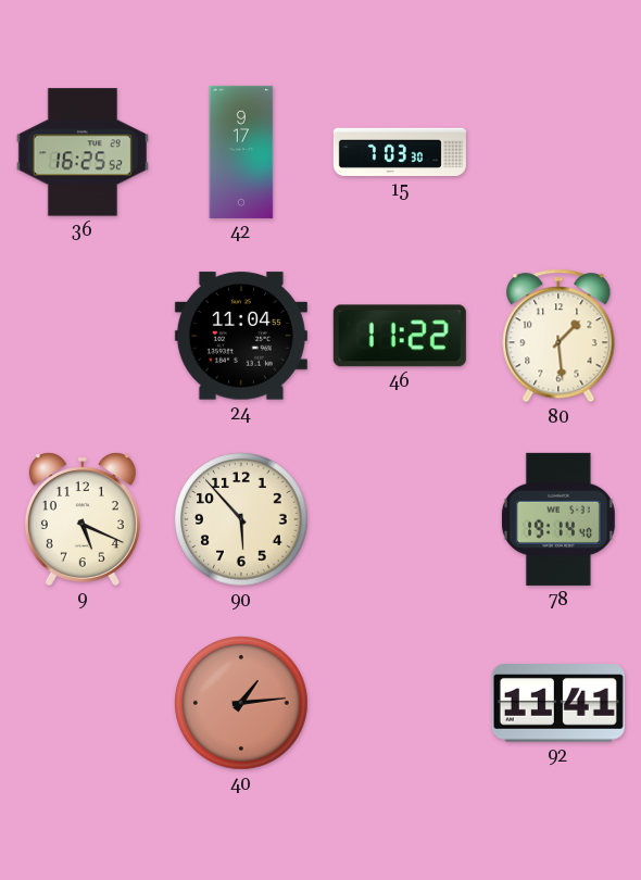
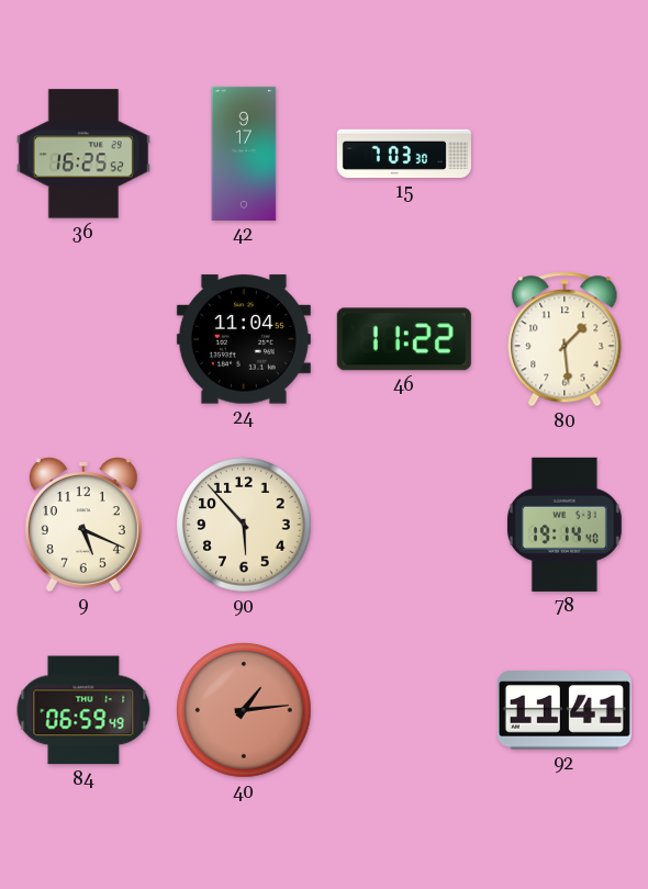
84: none -> 06:59 (83, 710)
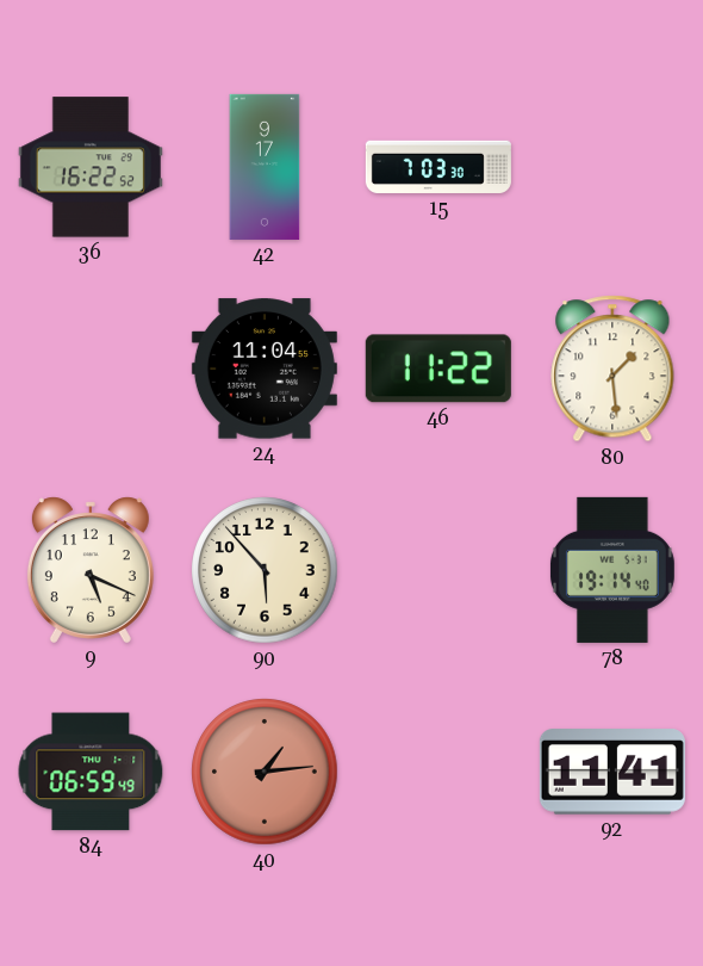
36: 16:25 -> 16:22 (91, 167)
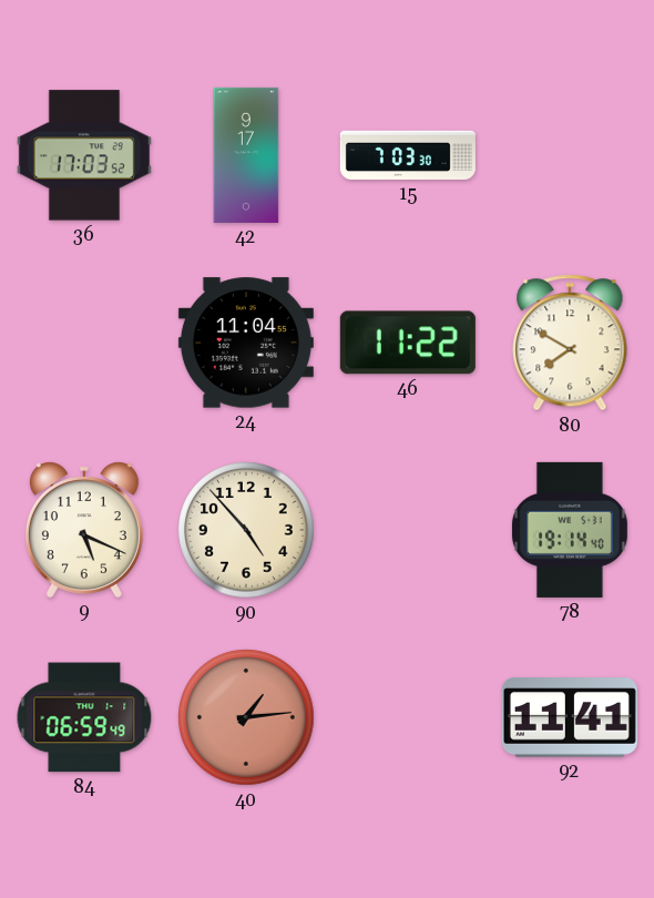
36: 16:22 -> 17:03 (84, 155)
80: 1:29 -> 7:50 (570, 343)
90: 5:53 -> 4:53 (246, 530)
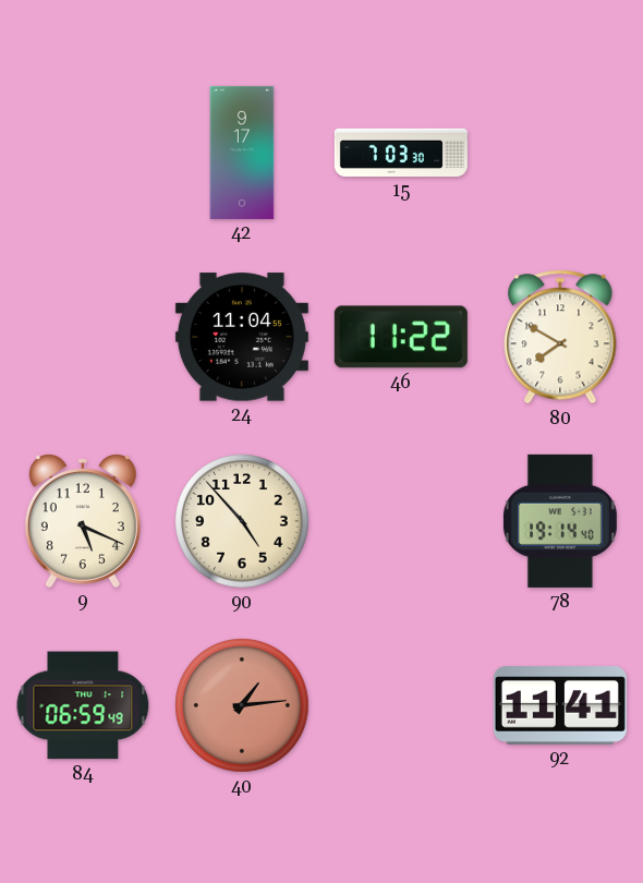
36: 17:03 -> none (84, 155)
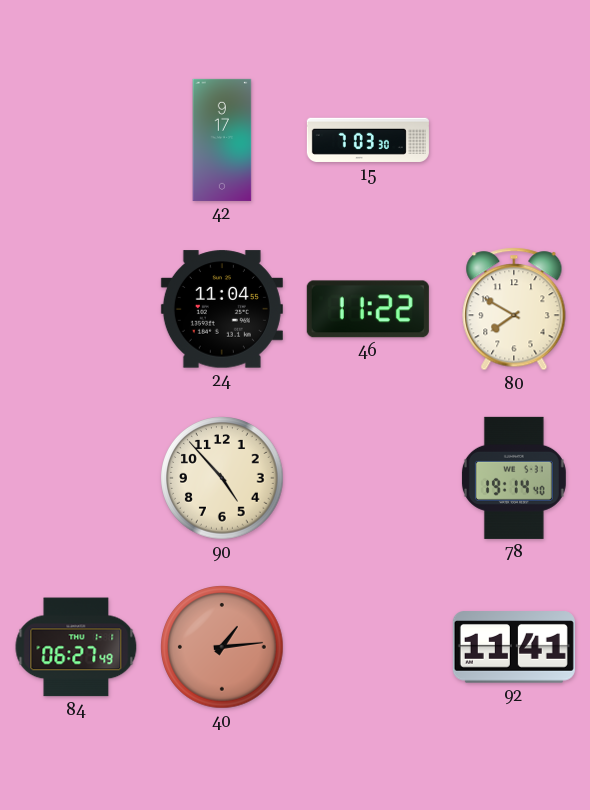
9: 5:19 -> none (83, 521)
84: 06:59 -> 06:27 (76, 647)
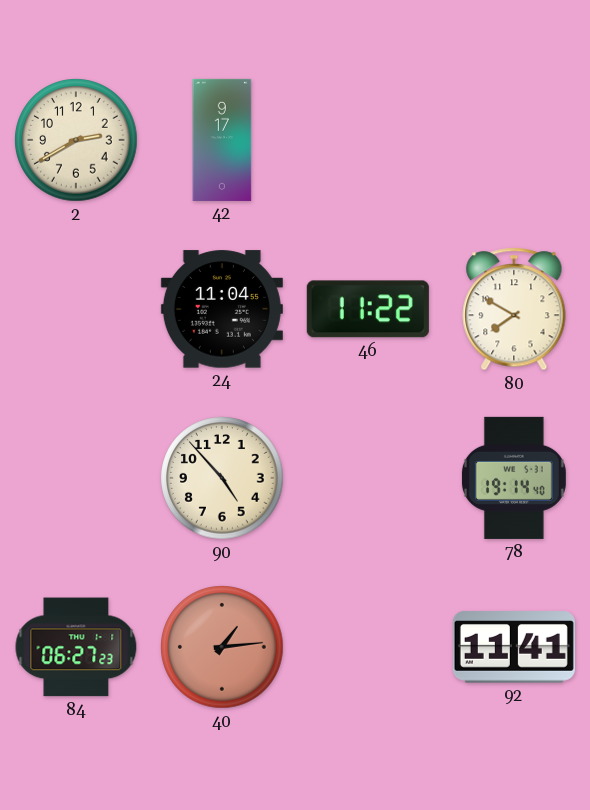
2: none -> 2:40 (76, 140)
15: 7:03 -> none (368, 140)
84: 06:27:49 -> 06:27:23 (76, 647)
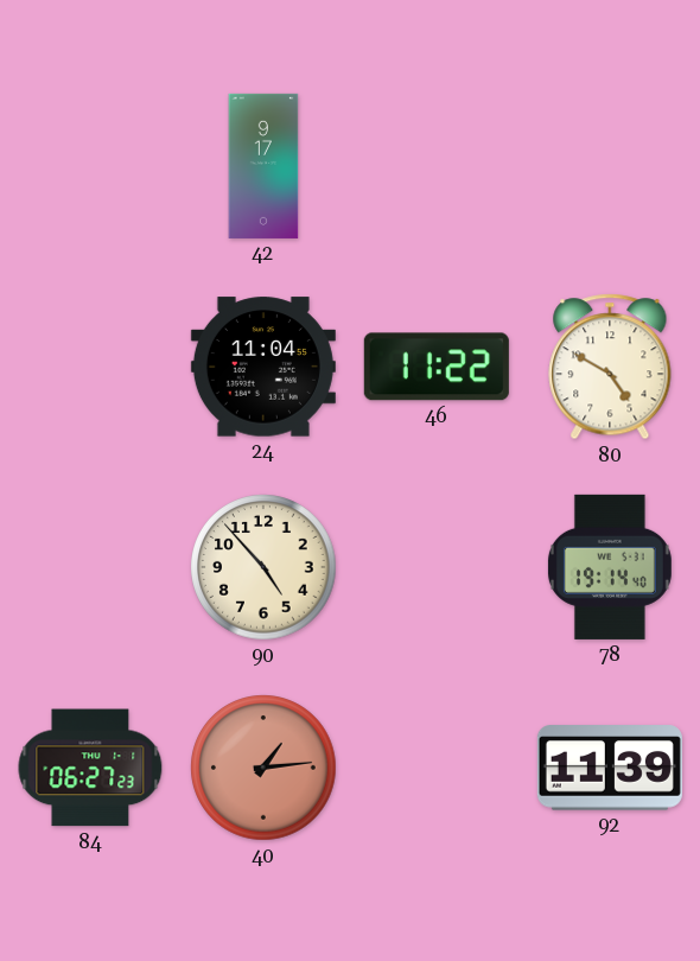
2: 2:40 -> none (76, 140)
80: 7:50 -> 4:50 (610, 367)
92: 11:41 -> 11:39 (610, 768)
